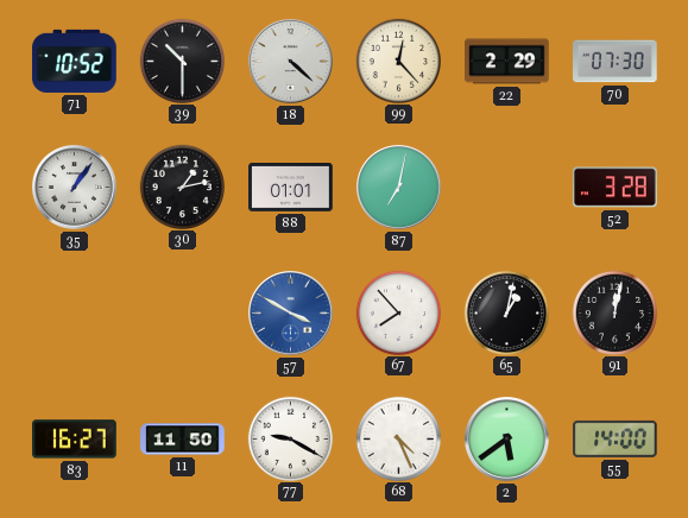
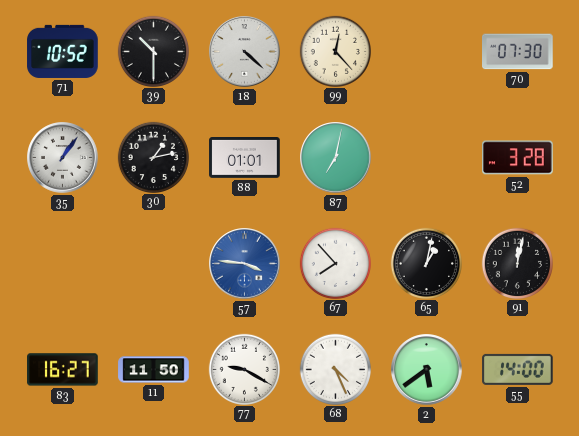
22: 2:29 -> none (507, 62)
57: 3:50 -> 3:46 (245, 264)
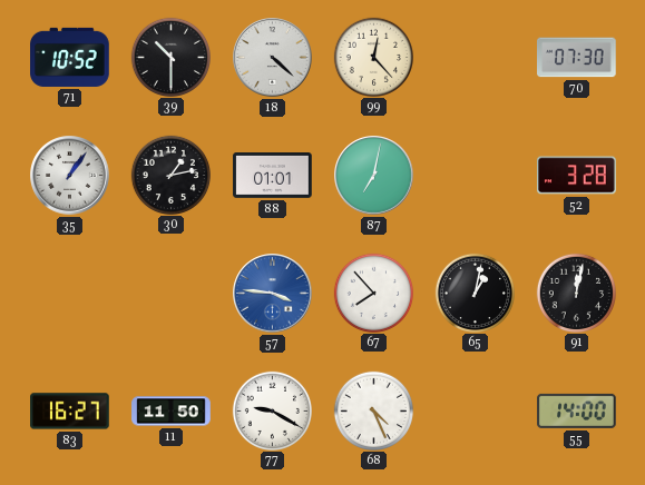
2: 5:39 -> none (427, 370)
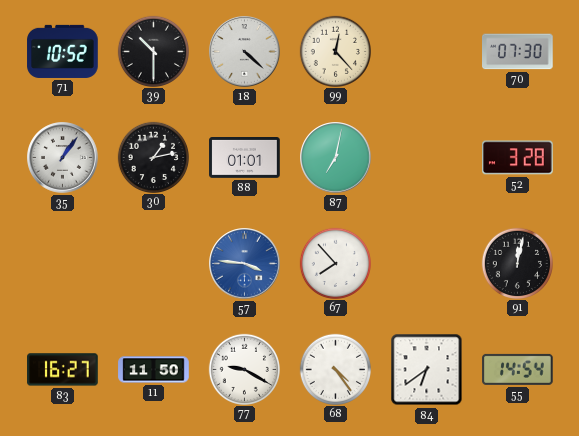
65: 1:02 -> none (475, 293)
68: 4:26 -> 4:24 (335, 369)
84: none -> 6:39 (427, 370)
55: 14:00 -> 14:54 (518, 369)
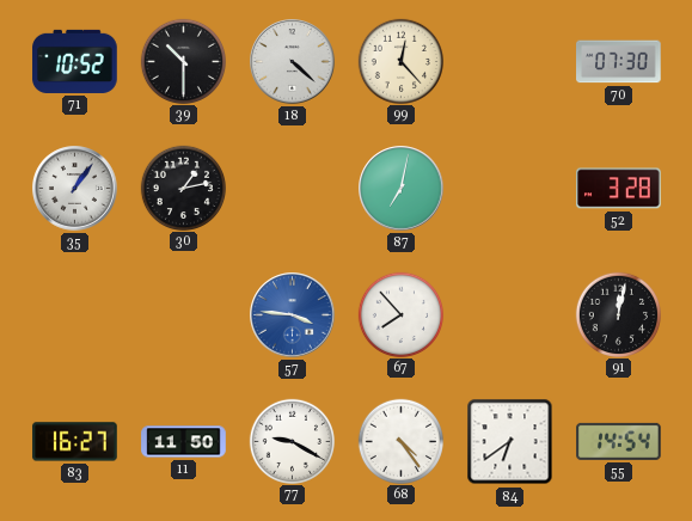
88: 01:01 -> none (245, 158)
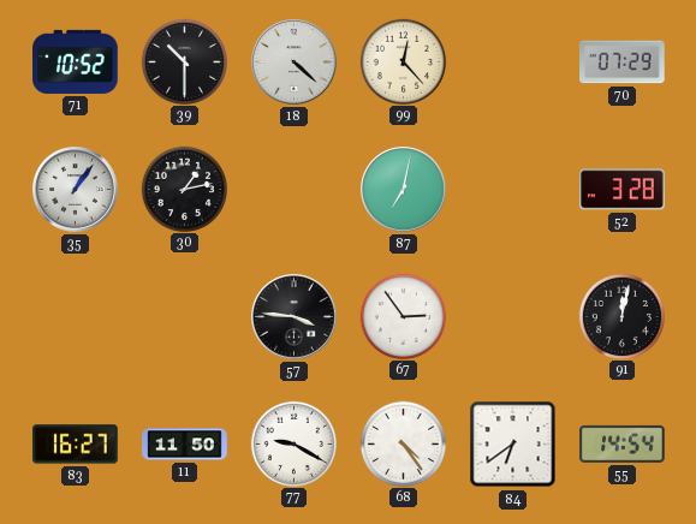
70: 07:30 -> 07:29 (623, 62)
57 dial: blue -> black (295, 317)
67: 7:53 -> 2:54 (403, 316)
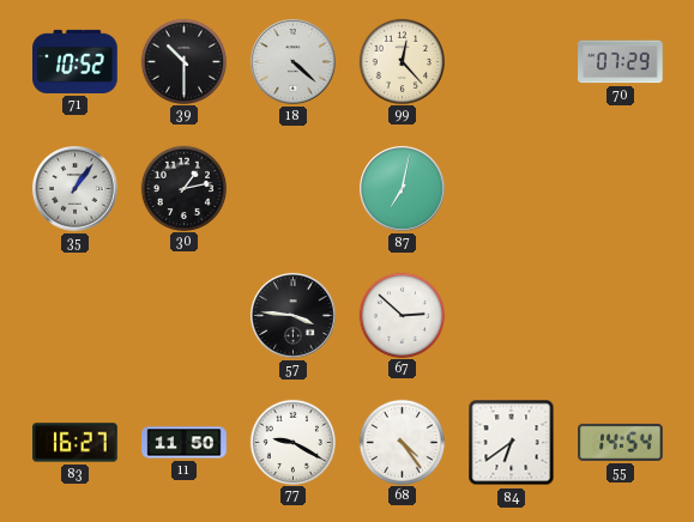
52: 3:28 -> none (623, 190)
67: 2:54 -> 2:52 (402, 315)
91: 12:02 -> none (621, 316)
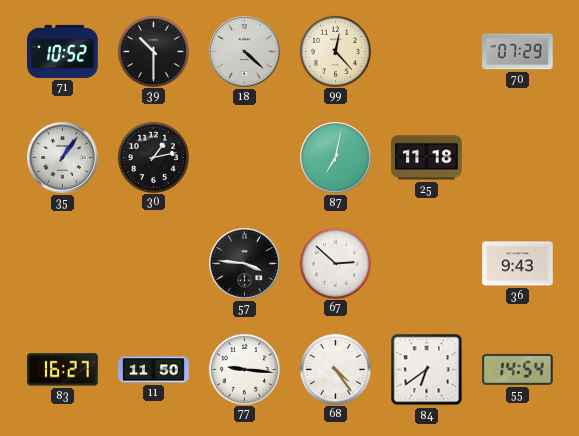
25: none -> 11:18 (427, 158)
36: none -> 9:43 (518, 264)
77: 9:20 -> 9:16 (244, 369)
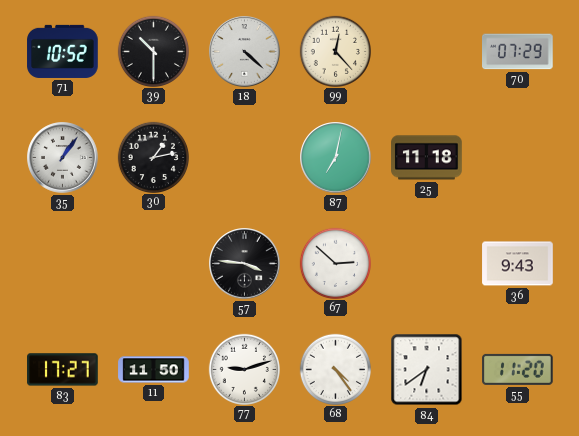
83: 16:27 -> 17:27 (63, 370)
77: 9:16 -> 9:12 (244, 369)
55: 14:54 -> 11:20 (518, 369)
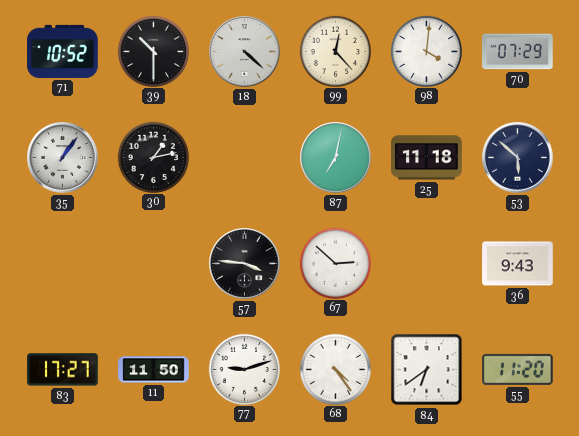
98: none -> 4:01 (426, 51)
53: none -> 5:52 (518, 158)
